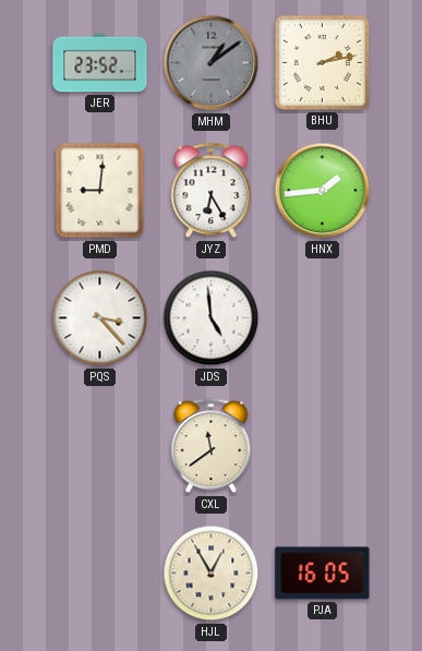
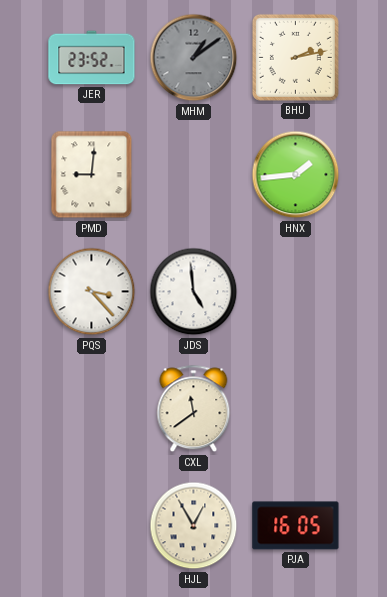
JYZ: 6:25 -> none (212, 191)
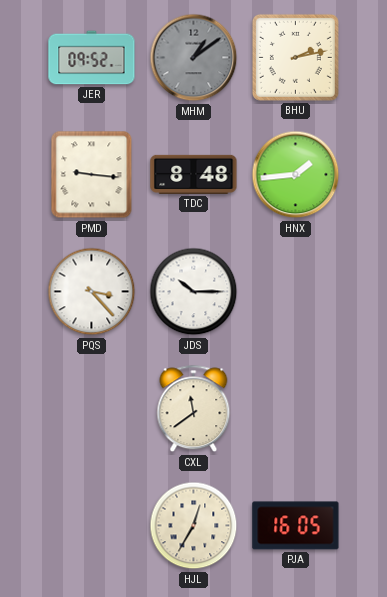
JER: 23:52 -> 09:52 (92, 58)
PMD: 9:01 -> 9:16 (92, 175)
TDC: none -> 8:48 (194, 174)
JDS: 4:59 -> 10:15 (194, 292)
HJL: 12:55 -> 12:35 (194, 526)
